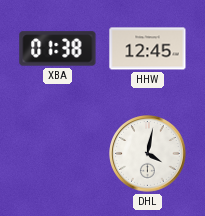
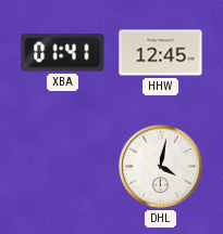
XBA: 01:38 -> 01:41 (63, 53)
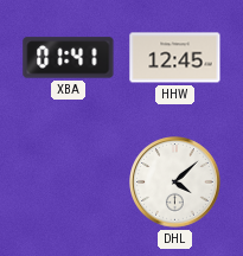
DHL: 4:02 -> 4:08 (175, 183)
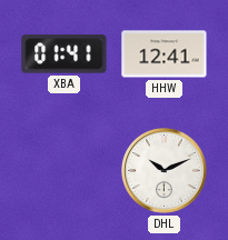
HHW: 12:45 -> 12:41 (165, 54)
DHL: 4:08 -> 10:11 (165, 171)
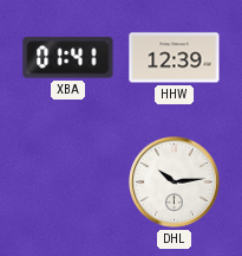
HHW: 12:41 -> 12:39 (175, 58)
DHL: 10:11 -> 10:14 (175, 183)
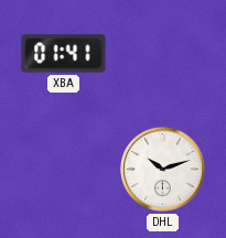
HHW: 12:39 -> none (175, 58)
DHL: 10:14 -> 10:12 (163, 170)
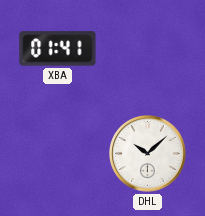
DHL: 10:12 -> 10:08 (148, 154)
